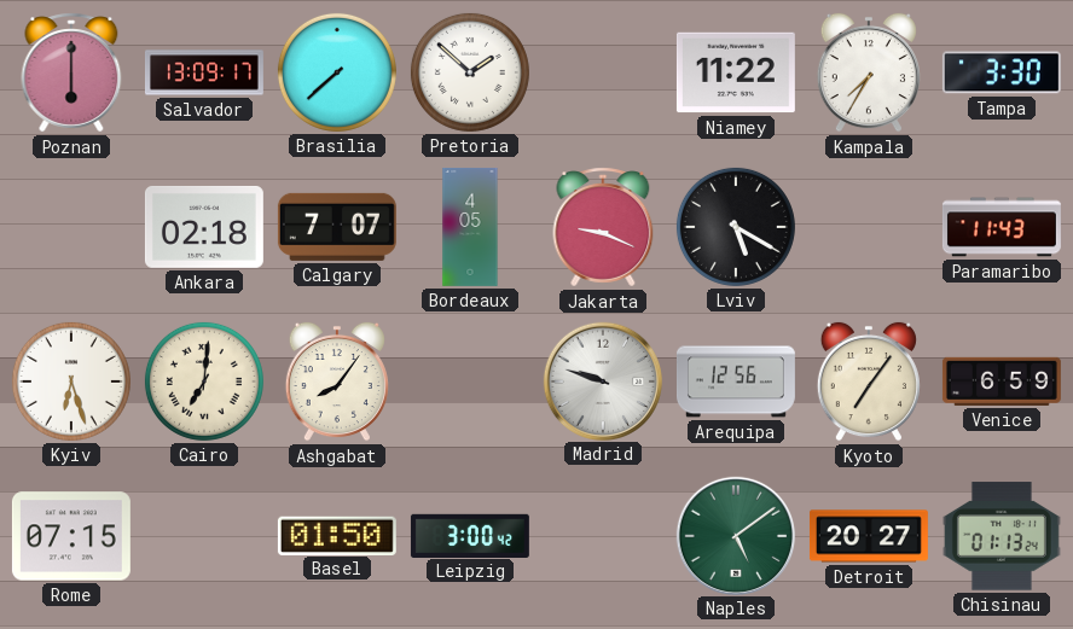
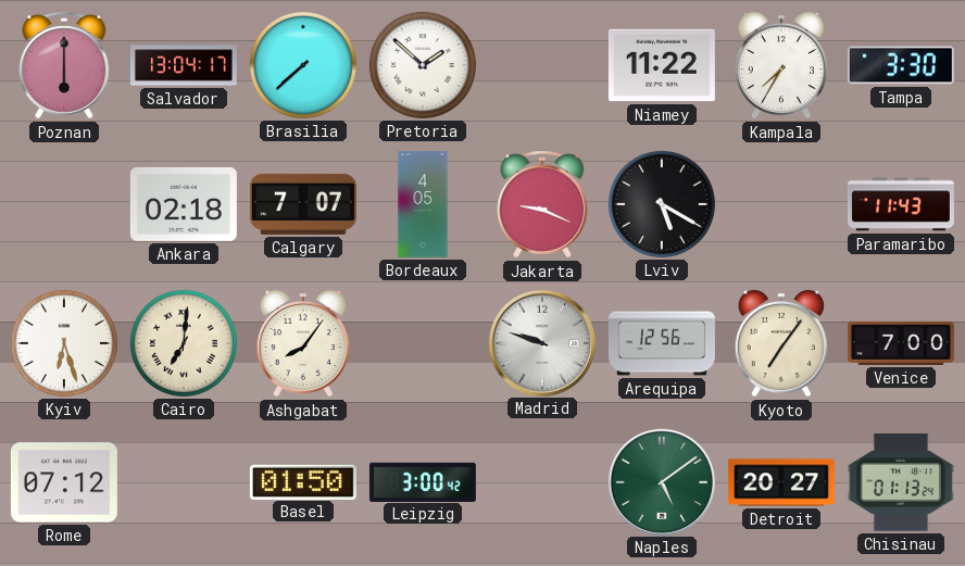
Salvador: 13:09 -> 13:04 (184, 65)
Venice: 6:59 -> 7:00 (901, 343)
Rome: 07:15 -> 07:12 (64, 482)
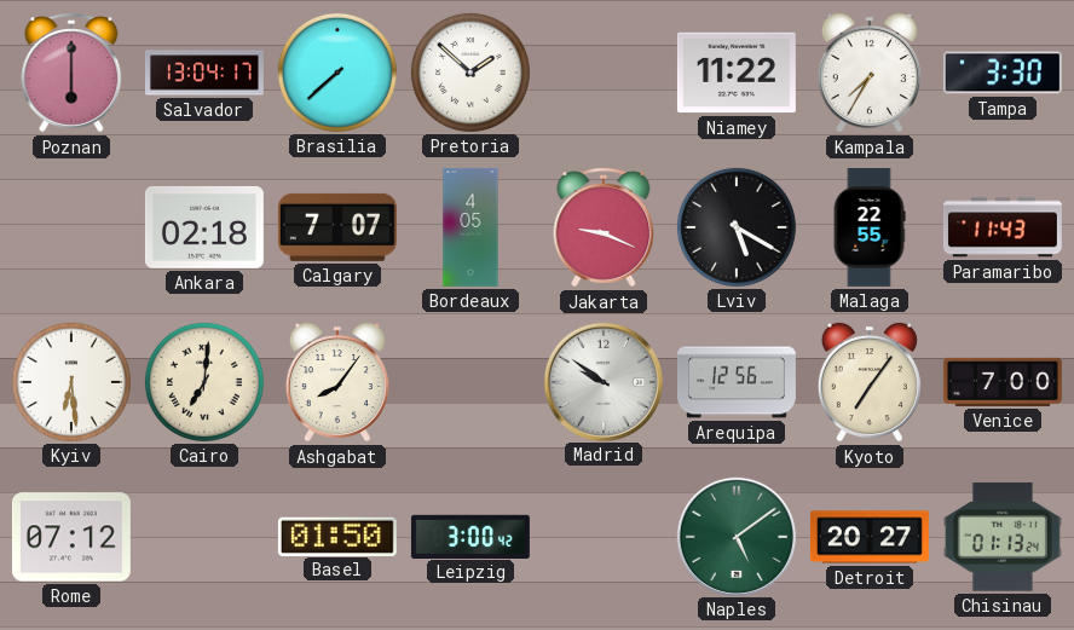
Malaga: none -> 22:55 (870, 227)
Kyiv: 6:27 -> 6:29 (71, 382)
Madrid: 9:48 -> 9:51 (602, 381)
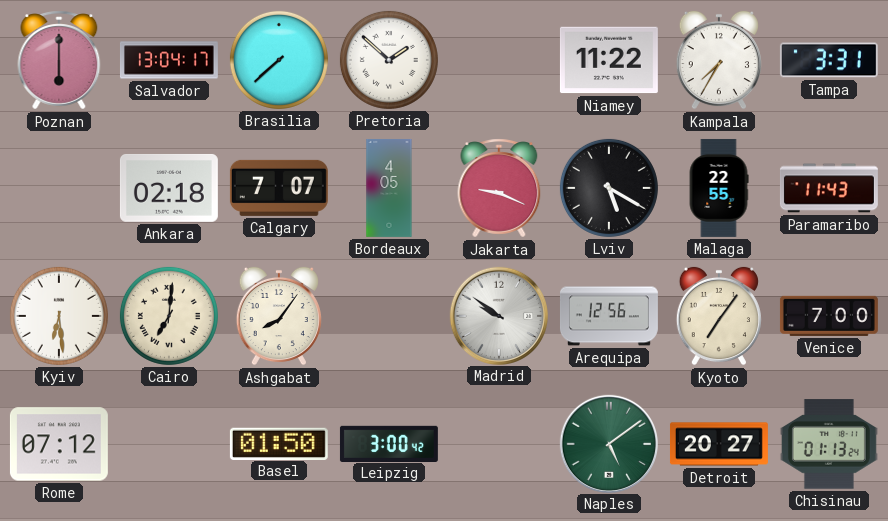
Tampa: 3:30 -> 3:31 (829, 60)
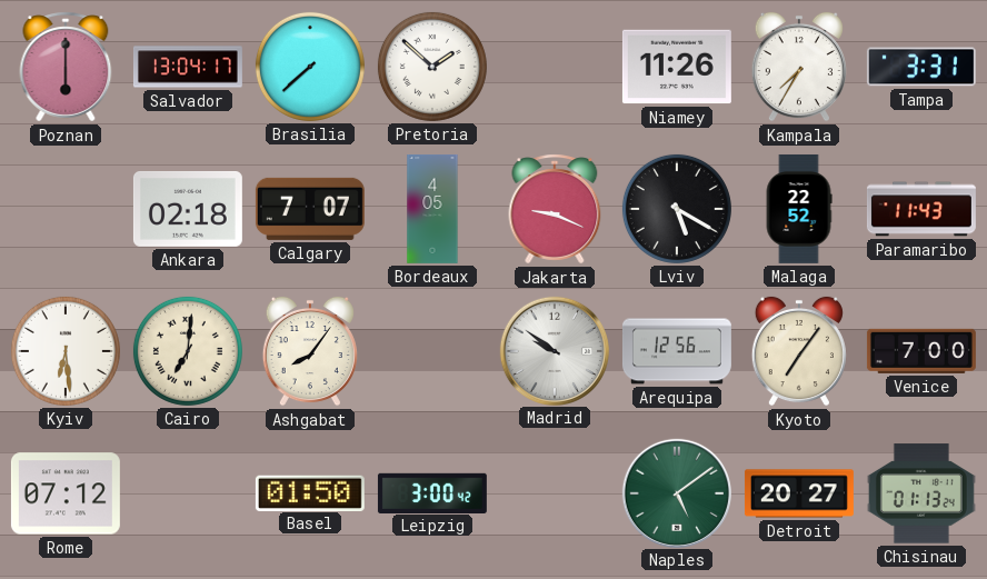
Niamey: 11:22 -> 11:26 (677, 67)
Malaga: 22:55 -> 22:52 (799, 209)
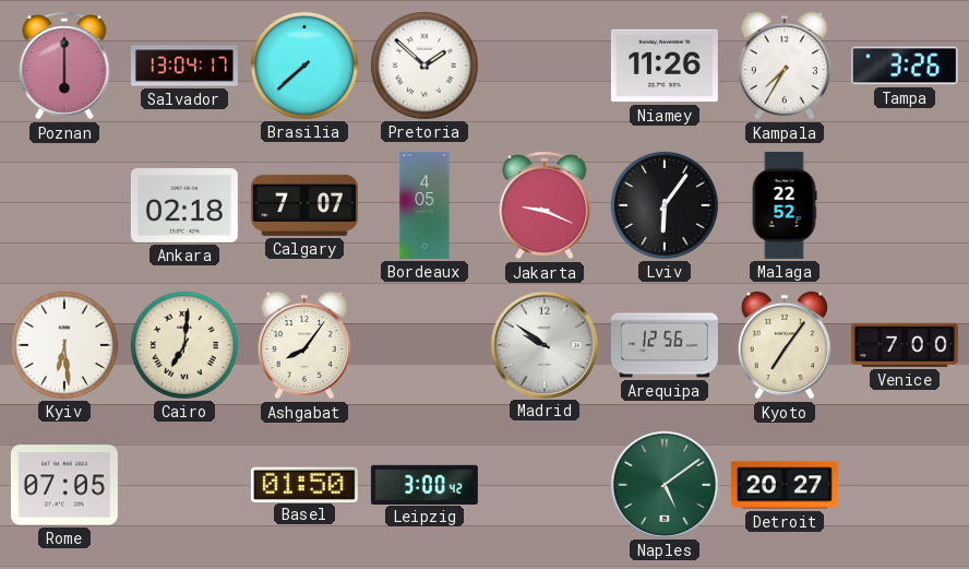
Tampa: 3:31 -> 3:26 (905, 66)
Lviv: 5:20 -> 6:06 (665, 205)
Paramaribo: 11:43 -> none (921, 209)
Rome: 07:12 -> 07:05 (64, 485)
Chisinau: 01:13 -> none (921, 493)
